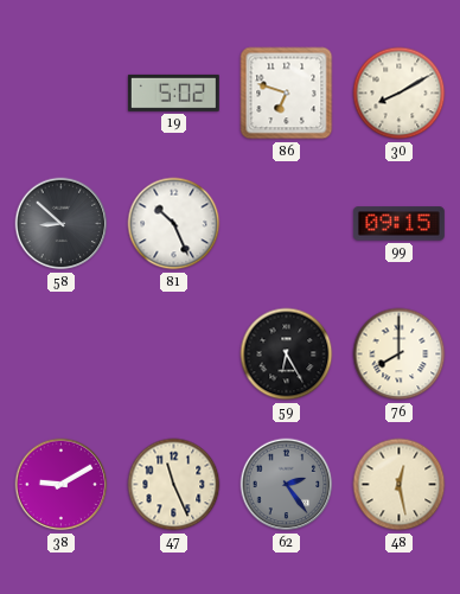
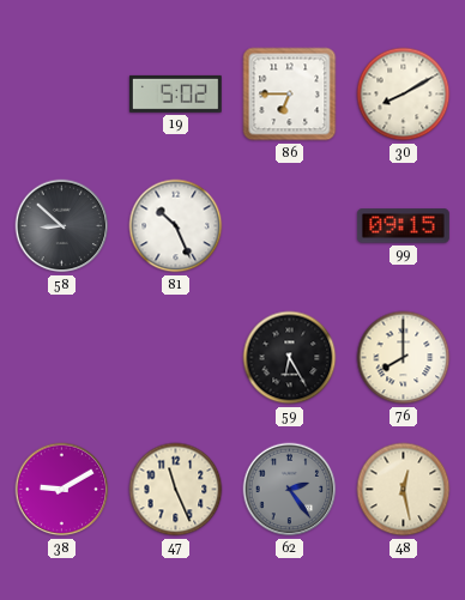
86: 6:48 -> 6:45 (290, 95)
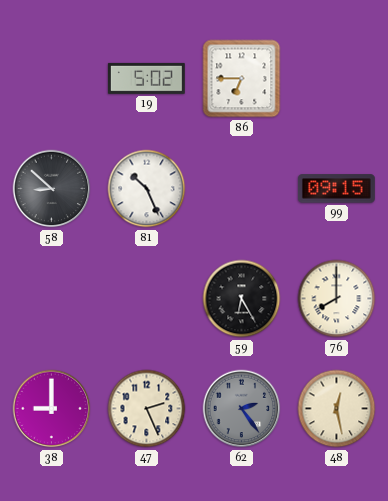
30: 8:10 -> none (404, 95)
38: 9:10 -> 9:00 (52, 409)
47: 11:26 -> 2:26 (147, 409)
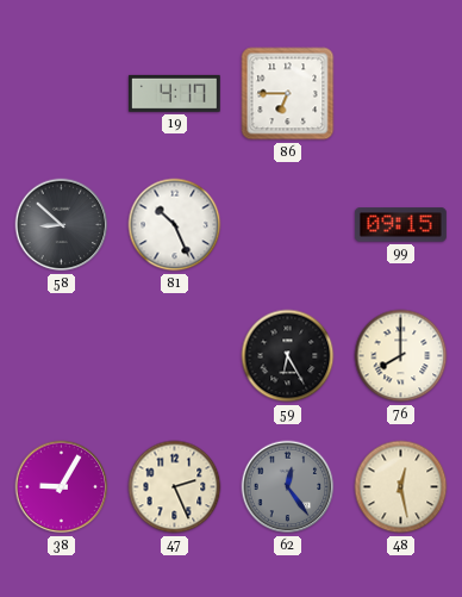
19: 5:02 -> 4:17 (174, 93)
38: 9:00 -> 9:05 (62, 487)
62: 2:24 -> 12:24 (288, 487)
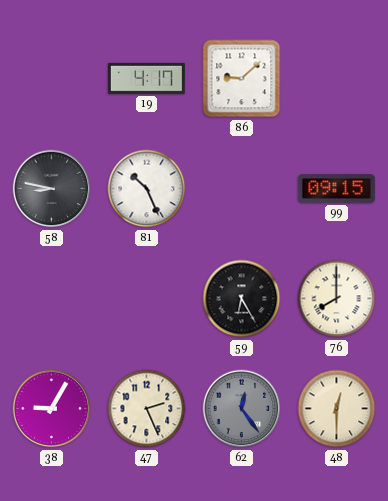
86: 6:45 -> 9:08 (242, 79)
58: 8:52 -> 8:47 (52, 189)
48: 12:28 -> 12:30 (337, 409)
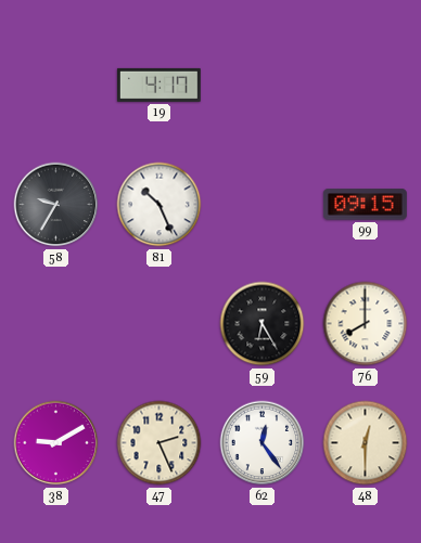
86: 9:08 -> none (242, 79)
58: 8:47 -> 9:35 (56, 205)
38: 9:05 -> 9:10 (56, 443)
62 dial: grey -> white (263, 443)
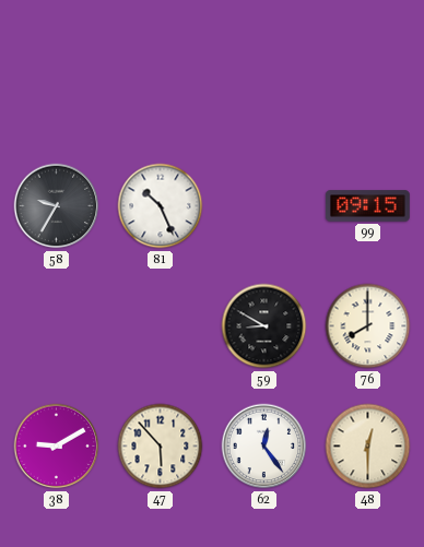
19: 4:17 -> none (158, 85)
59: 6:25 -> 8:50 (264, 326)
47: 2:26 -> 5:53 (161, 447)
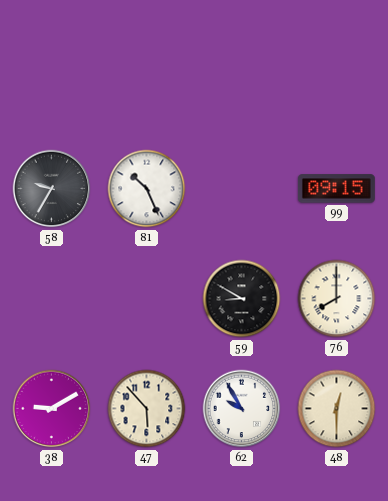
62: 12:24 -> 9:55 (242, 409)
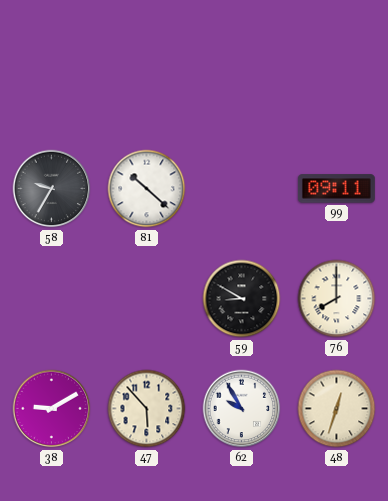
81: 10:26 -> 10:22 (147, 189)
99: 09:15 -> 09:11 (336, 189)
48: 12:30 -> 12:33 (337, 409)
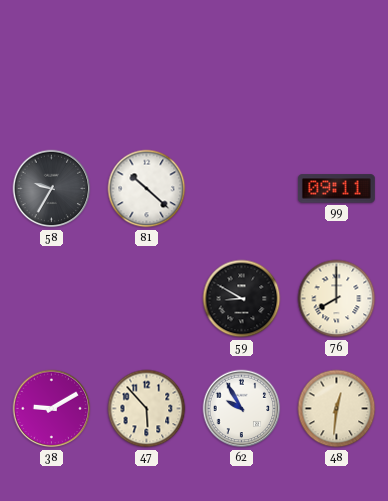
48: 12:33 -> 12:31 (337, 409)
